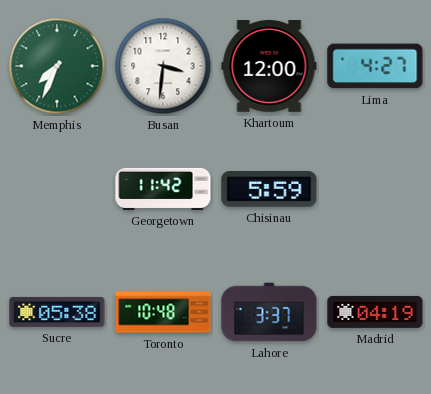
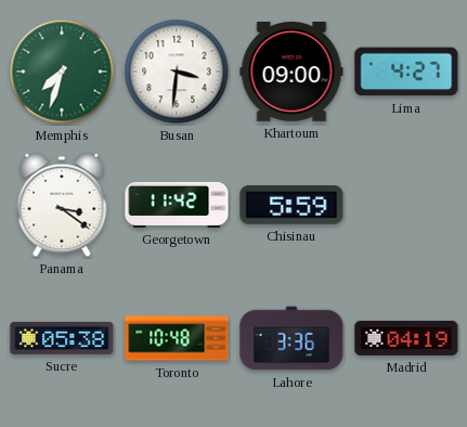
Memphis: 7:34 -> 7:33 (62, 72)
Khartoum: 12:00 -> 09:00 (291, 73)
Panama: none -> 3:21 (62, 205)
Lahore: 3:37 -> 3:36 (291, 338)
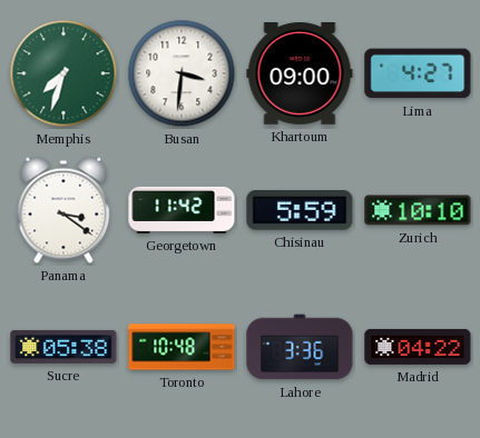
Zurich: none -> 10:10 (418, 210)
Madrid: 04:19 -> 04:22 (418, 347)
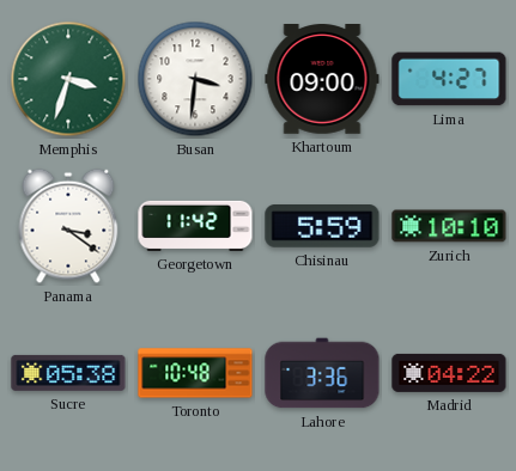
Memphis: 7:33 -> 3:33 (68, 79)
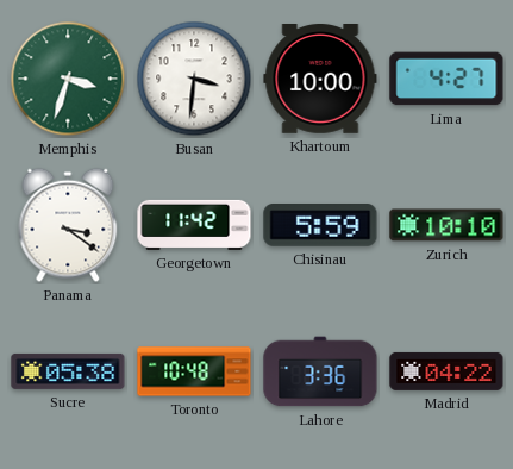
Khartoum: 09:00 -> 10:00 (320, 80)
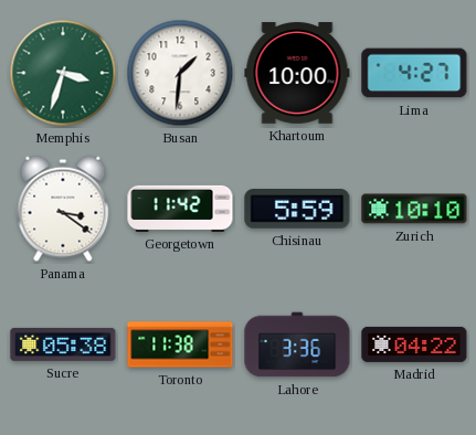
Busan: 3:31 -> 1:31 (180, 73)
Toronto: 10:48 -> 11:38 (180, 344)
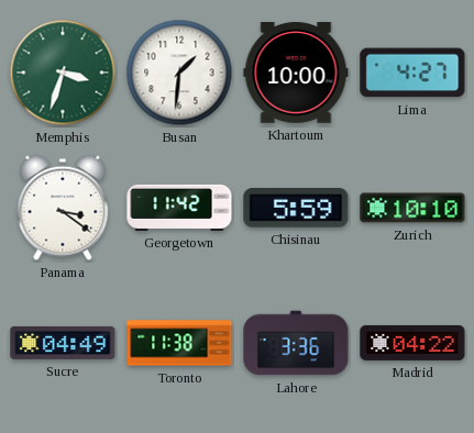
Sucre: 05:38 -> 04:49 (63, 343)
